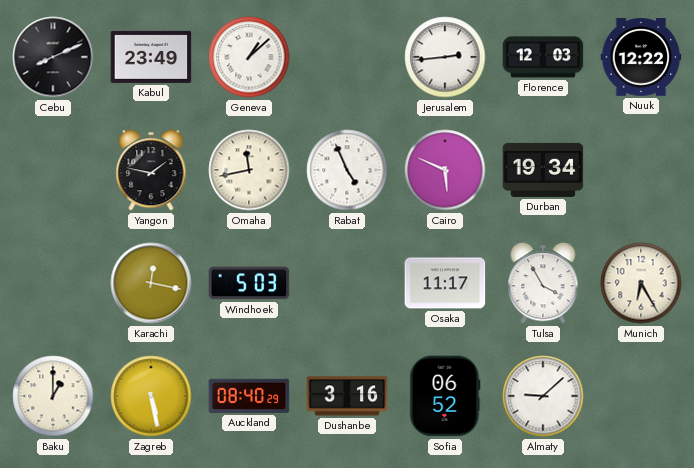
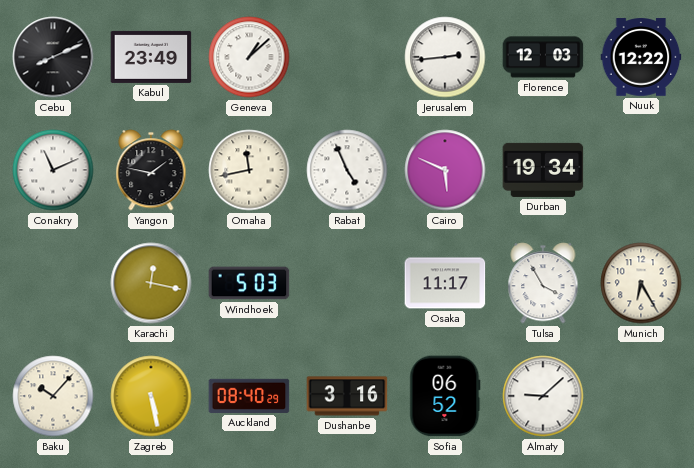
Conakry: none -> 11:11 (53, 170)
Baku: 1:00 -> 10:07 (53, 396)
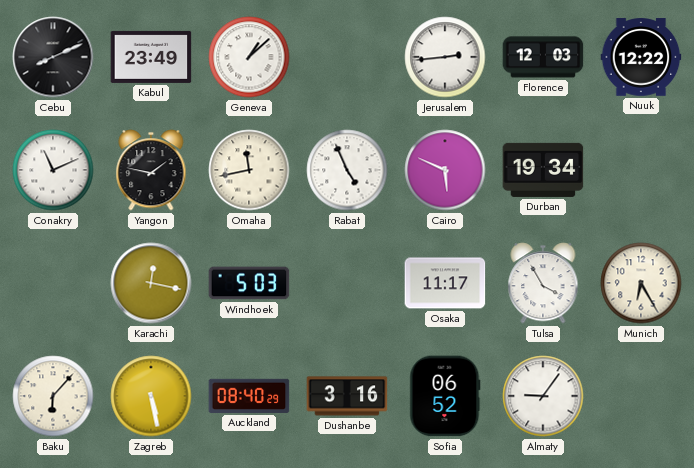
Baku: 10:07 -> 6:07 (53, 396)
Almaty: 9:08 -> 9:06 (543, 396)
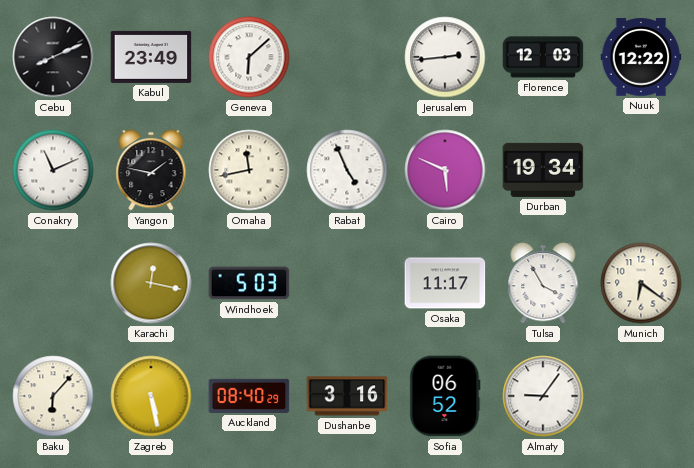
Geneva: 1:08 -> 6:08 (249, 57)
Munich: 6:25 -> 6:21 (641, 283)
